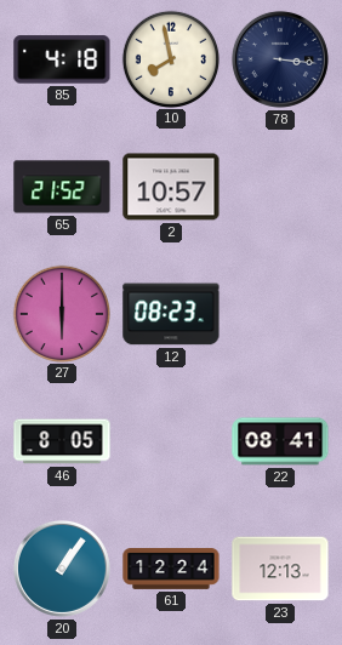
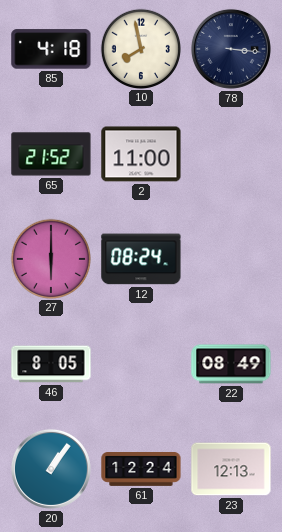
2: 10:57 -> 11:00 (141, 154)
12: 08:23 -> 08:24 (141, 259)
22: 08:41 -> 08:49 (231, 364)
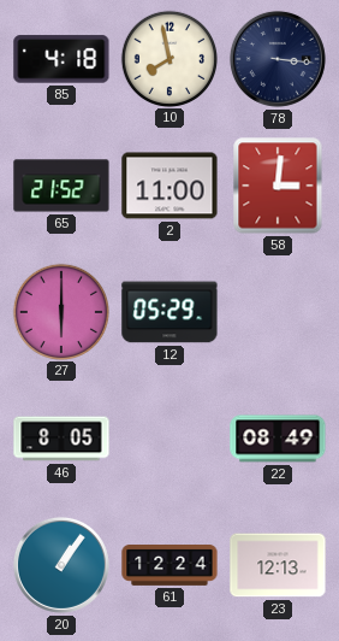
58: none -> 3:01 (278, 186)
12: 08:24 -> 05:29 (169, 312)
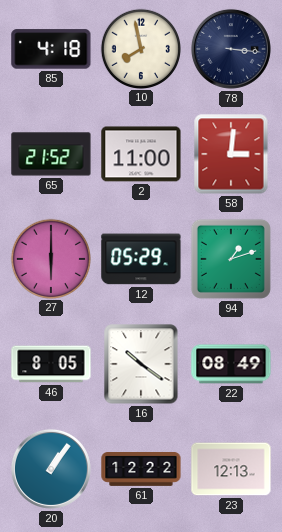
94: none -> 1:12 (231, 259)
16: none -> 10:21 (141, 364)
61: 12:24 -> 12:22 (141, 470)
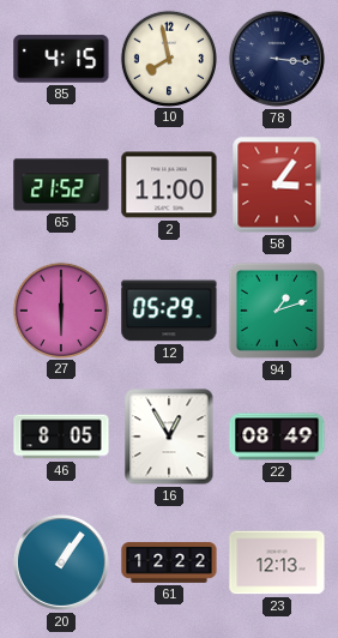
85: 4:18 -> 4:15 (61, 59)
58: 3:01 -> 3:06 (277, 185)
16: 10:21 -> 12:55 (169, 437)
